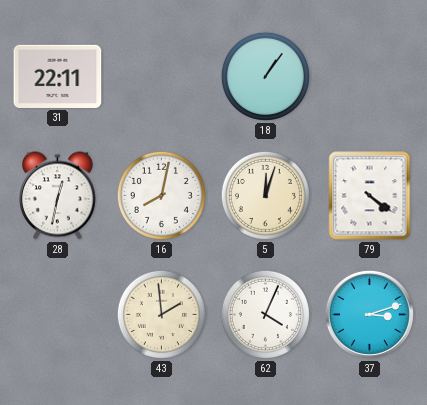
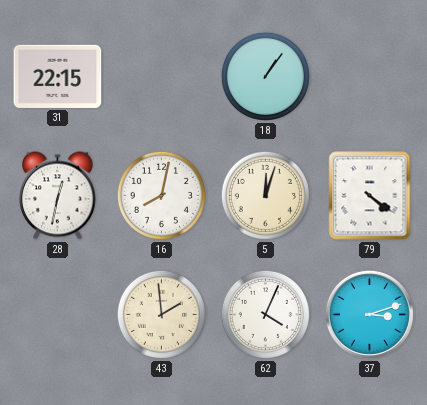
31: 22:11 -> 22:15 (58, 76)
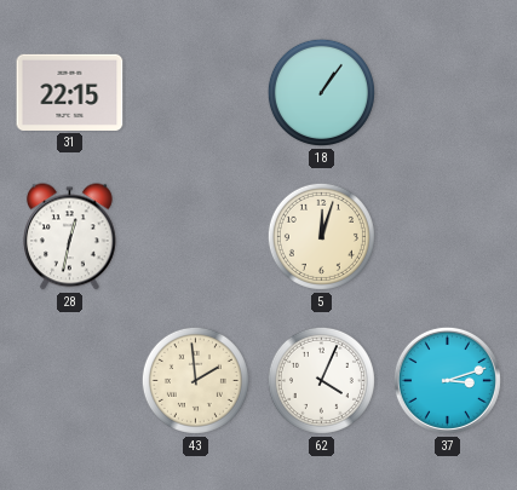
16: 8:02 -> none (161, 195)
79: 4:21 -> none (370, 196)
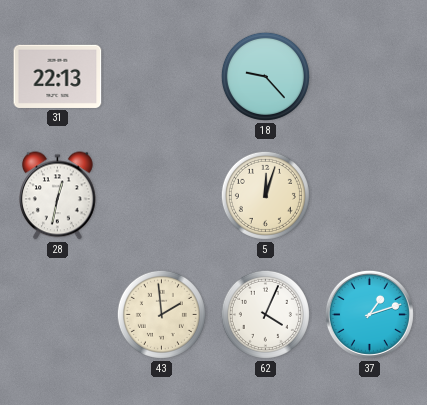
31: 22:15 -> 22:13 (58, 76)
18: 1:06 -> 9:23 (265, 76)
37: 3:12 -> 1:12 (369, 314)
